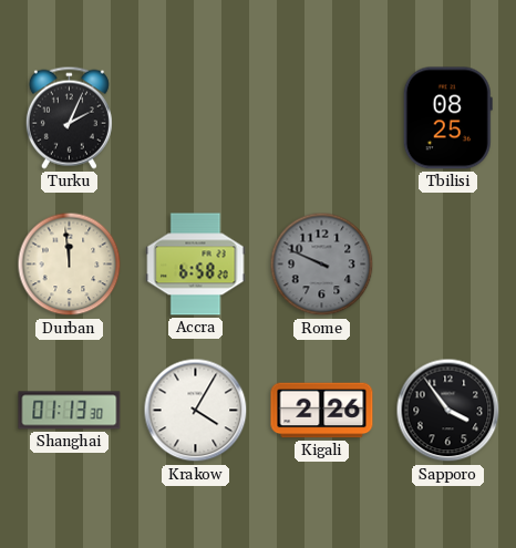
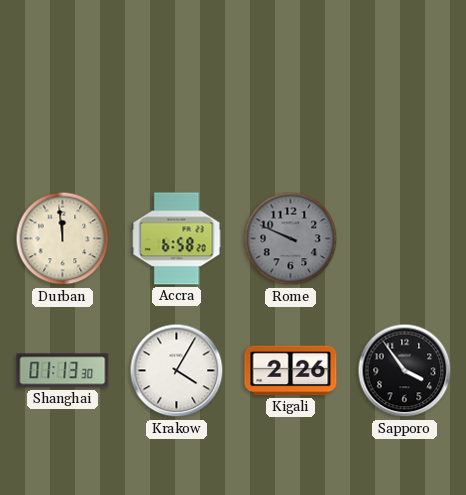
Turku: 2:04 -> none (69, 117)
Tbilisi: 08:25 -> none (447, 118)
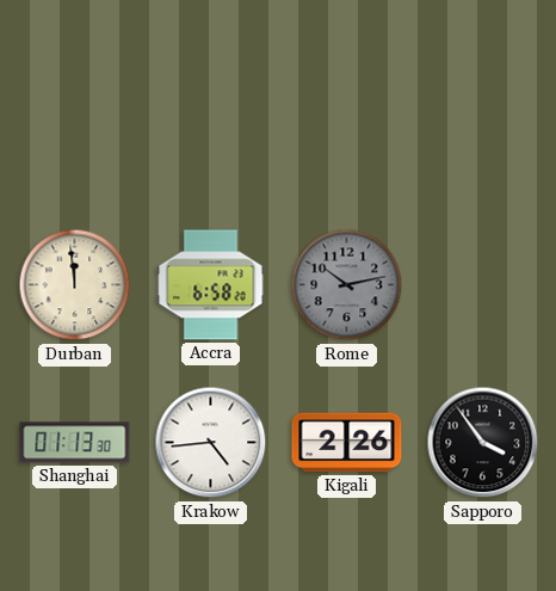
Rome: 9:49 -> 10:13 (347, 285)
Krakow: 4:05 -> 4:44 (211, 443)
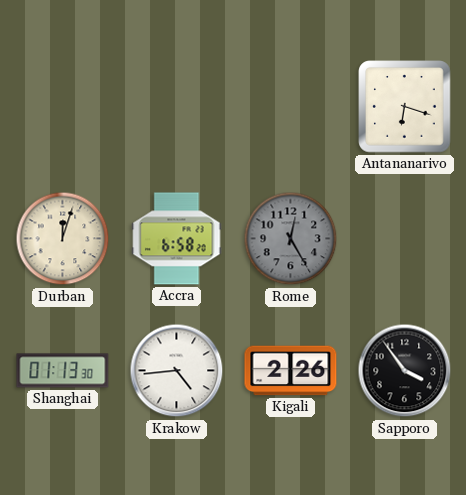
Antananarivo: none -> 6:18 (405, 107)
Durban: 11:59 -> 12:03 (63, 239)
Rome: 10:13 -> 12:25 (291, 239)
